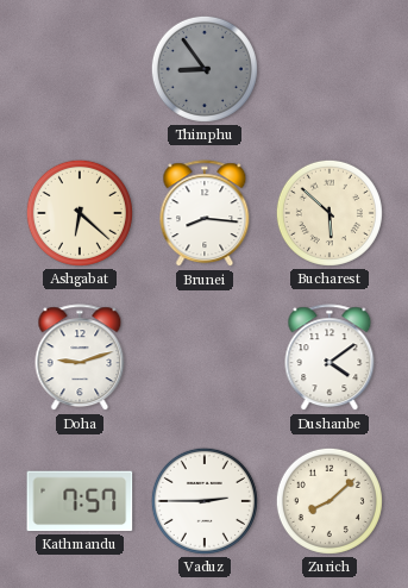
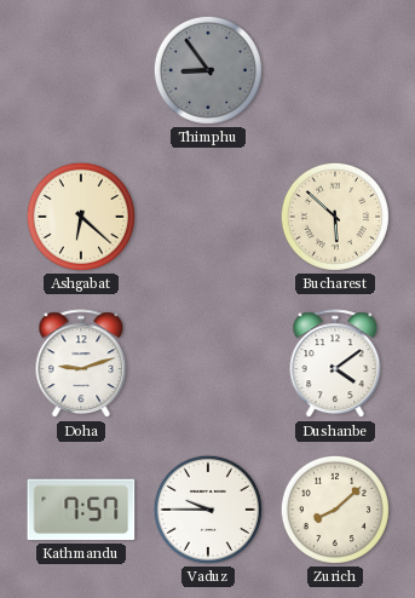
Brunei: 8:16 -> none (205, 214)
Vaduz: 2:45 -> 9:45 (208, 510)
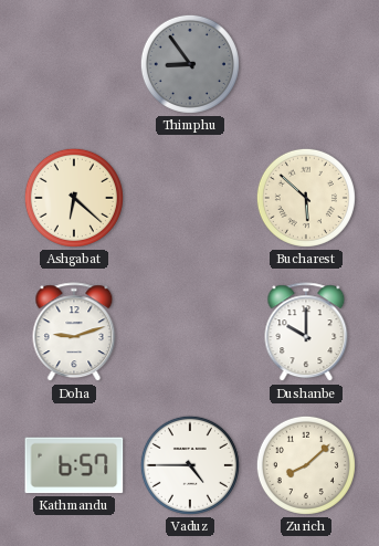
Dushanbe: 4:09 -> 10:00 (306, 333)
Kathmandu: 7:57 -> 6:57 (74, 465)
Vaduz: 9:45 -> 4:45 (190, 465)
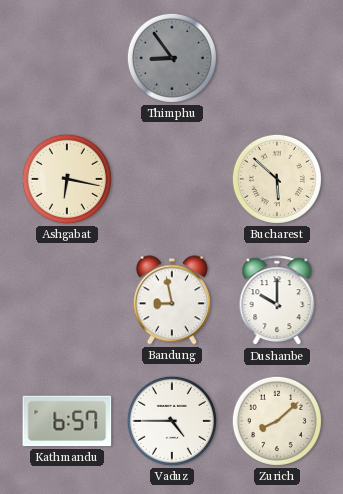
Ashgabat: 6:22 -> 6:17 (67, 179)
Doha: 9:12 -> none (74, 333)
Bandung: none -> 8:58 (172, 300)
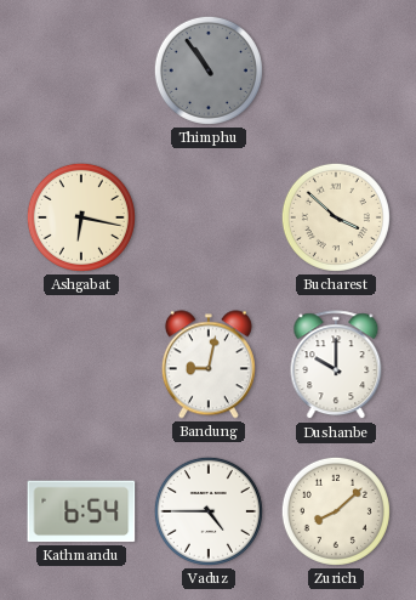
Thimphu: 8:54 -> 10:54 (209, 70)
Bucharest: 5:52 -> 3:52 (336, 217)
Bandung: 8:58 -> 9:02 (209, 364)
Kathmandu: 6:57 -> 6:54 (81, 511)
